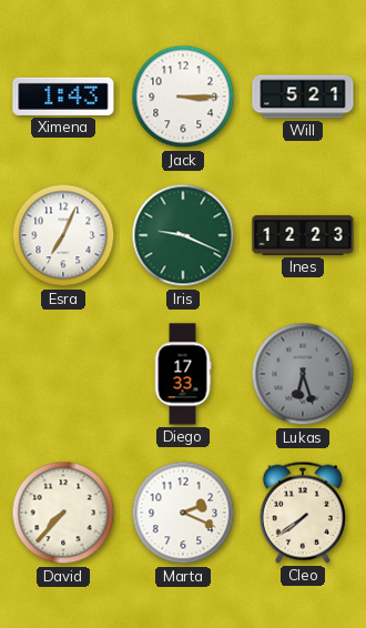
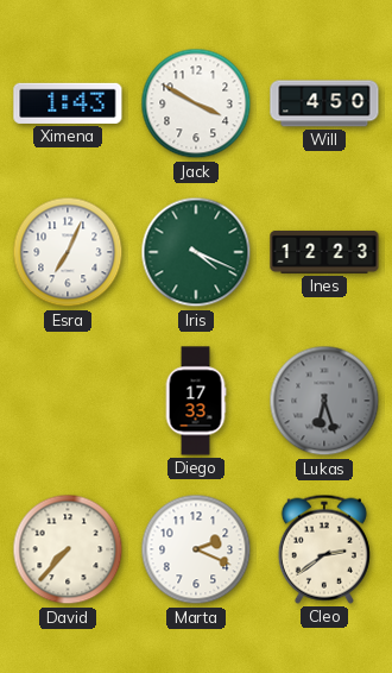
Jack: 3:15 -> 3:50 (196, 103)
Will: 5:21 -> 4:50 (324, 103)
Iris: 9:19 -> 4:19 (196, 252)
Cleo: 7:39 -> 2:39 (324, 549)
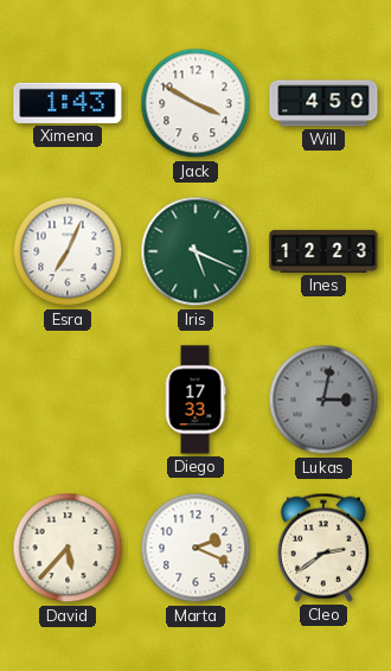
Iris: 4:19 -> 5:19 (195, 251)
Lukas: 6:27 -> 3:02 (323, 400)
David: 7:37 -> 5:37 (68, 548)
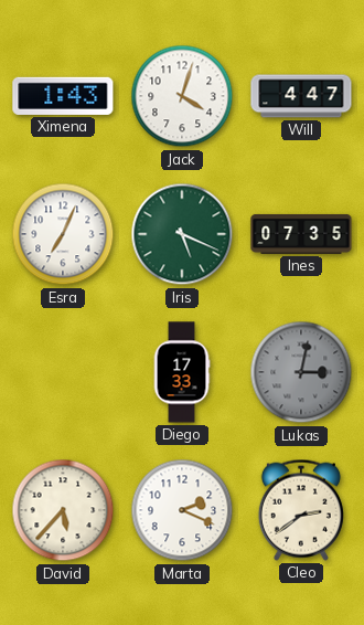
Jack: 3:50 -> 4:03 (182, 96)
Will: 4:50 -> 4:47 (301, 96)
Ines: 12:23 -> 07:35 (301, 234)
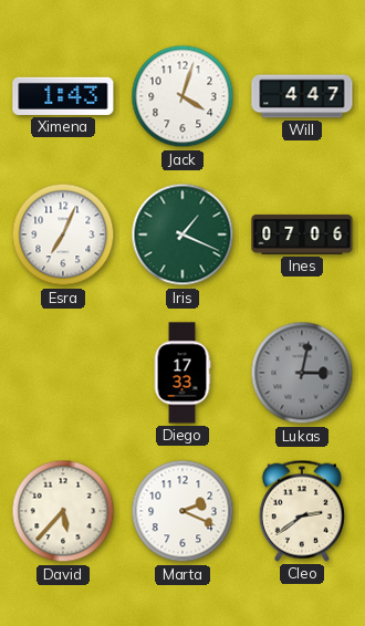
Iris: 5:19 -> 1:19 (182, 234)
Ines: 07:35 -> 07:06 (302, 234)
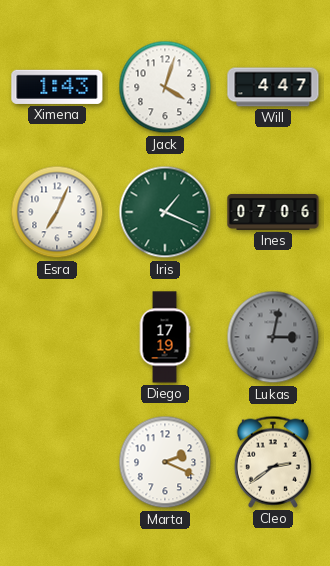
Diego: 17:33 -> 17:19 (165, 337)
David: 5:37 -> none (63, 511)
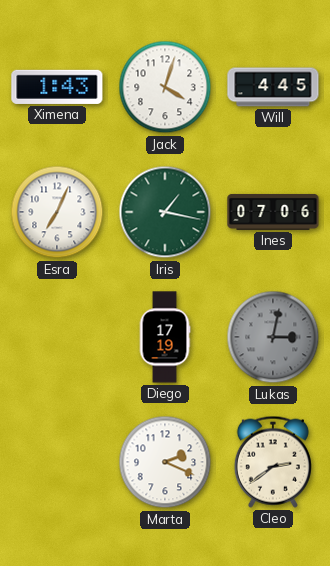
Will: 4:47 -> 4:45 (273, 87)
Iris: 1:19 -> 1:17 (165, 212)
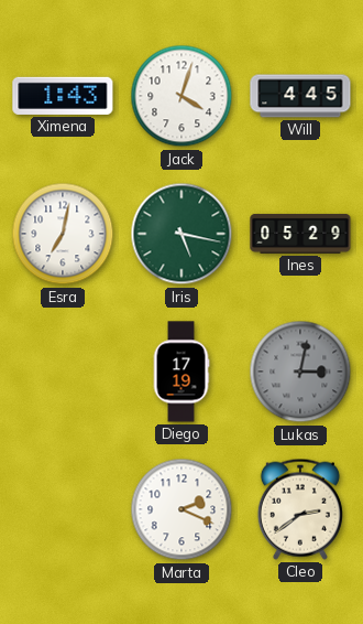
Esra: 7:04 -> 7:02 (63, 234)
Iris: 1:17 -> 5:17 (182, 234)
Ines: 07:06 -> 05:29 (300, 234)
